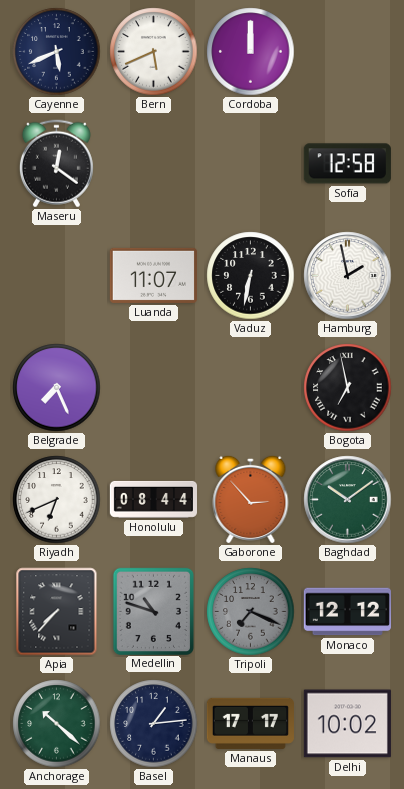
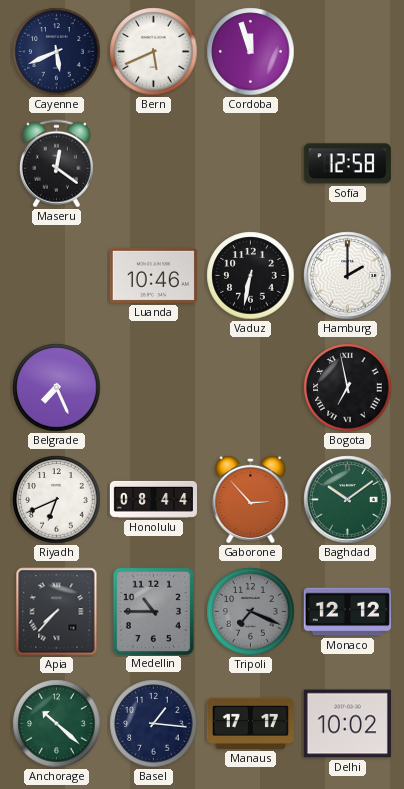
Cordoba: 12:00 -> 11:57 (251, 52)
Luanda: 11:07 -> 10:46 (153, 275)
Hamburg: 1:58 -> 2:00 (348, 276)
Medellin: 10:48 -> 10:45 (153, 611)
Basel: 1:14 -> 1:16 (154, 724)
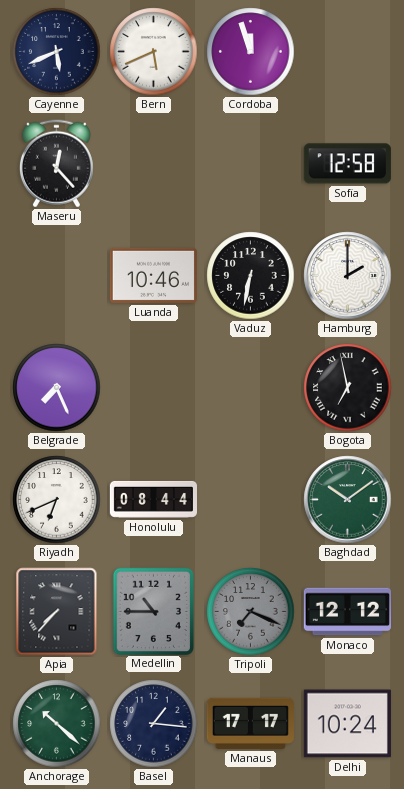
Maseru: 12:21 -> 12:23 (56, 164)
Gaborone: 2:53 -> none (251, 499)
Delhi: 10:02 -> 10:24 (347, 724)
